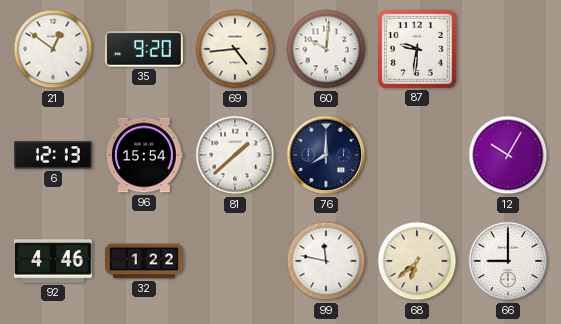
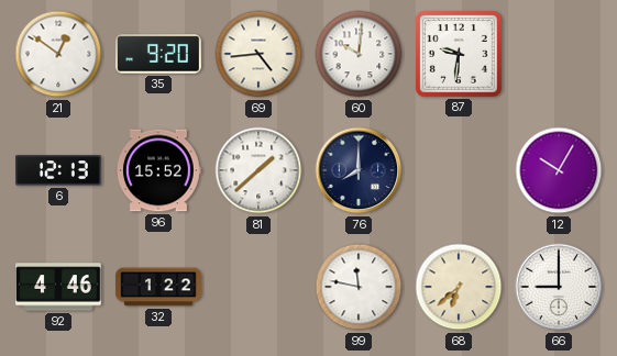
96: 15:54 -> 15:52 (159, 170)
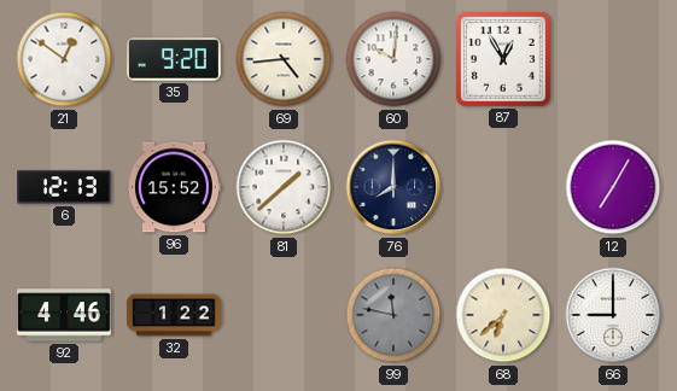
87: 9:31 -> 12:55 (504, 60)
12: 10:05 -> 7:05 (613, 187)
99 dial: white -> grey (393, 315)
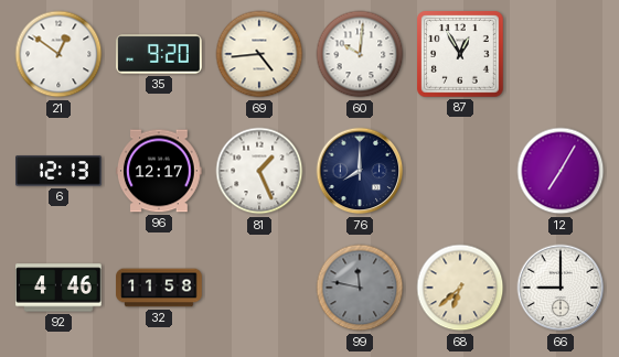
96: 15:52 -> 12:17 (160, 171)
81: 1:38 -> 1:26 (259, 171)
32: 1:22 -> 11:58 (159, 288)
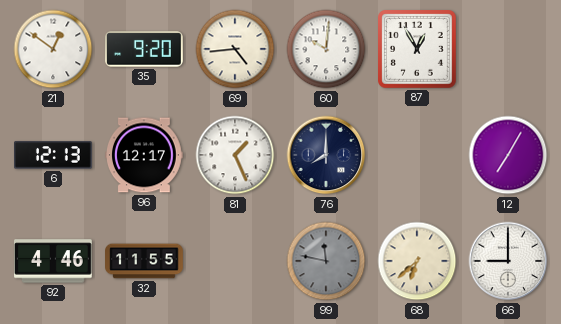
32: 11:58 -> 11:55 (144, 261)
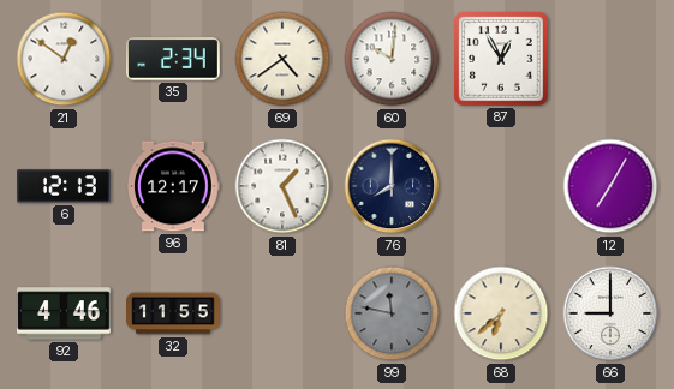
35: 9:20 -> 2:34 (174, 59)
69: 4:44 -> 4:39 (282, 59)
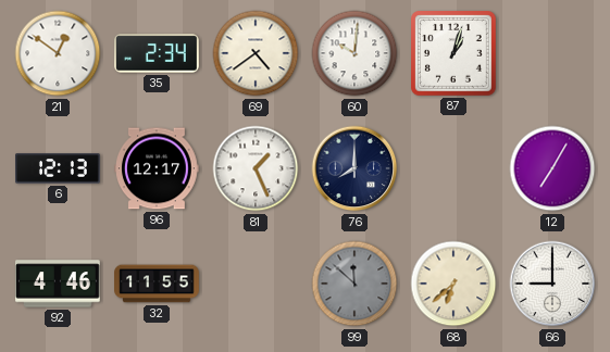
87: 12:55 -> 1:03 (455, 54)
99: 11:47 -> 11:52 (354, 284)
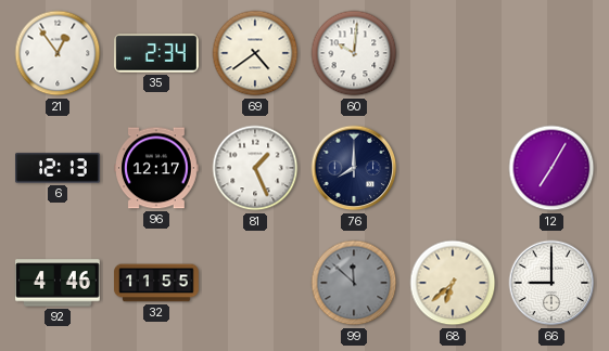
21: 12:51 -> 12:54 (58, 53)
87: 1:03 -> none (455, 54)
